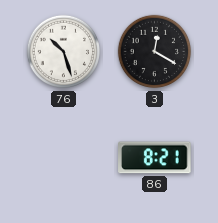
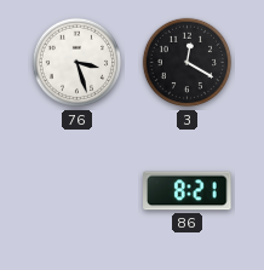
76: 10:27 -> 3:27 (78, 63)
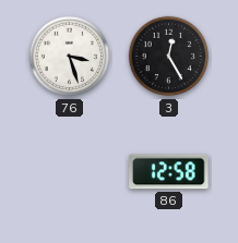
3: 12:20 -> 12:25 (169, 57)
86: 8:21 -> 12:58 (169, 172)
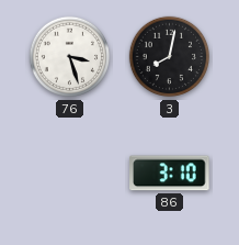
3: 12:25 -> 8:02 (170, 57)
86: 12:58 -> 3:10 (170, 174)
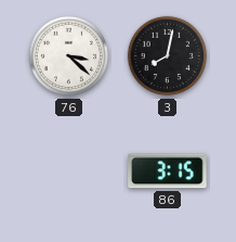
76: 3:27 -> 3:22 (69, 56)
86: 3:10 -> 3:15 (168, 171)
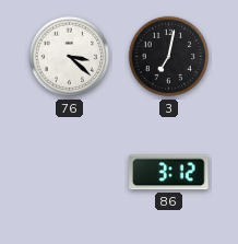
3: 8:02 -> 7:02 (169, 57)
86: 3:15 -> 3:12 (169, 173)
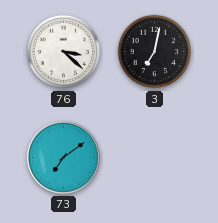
73: none -> 7:09 (64, 158)
86: 3:12 -> none (169, 173)
